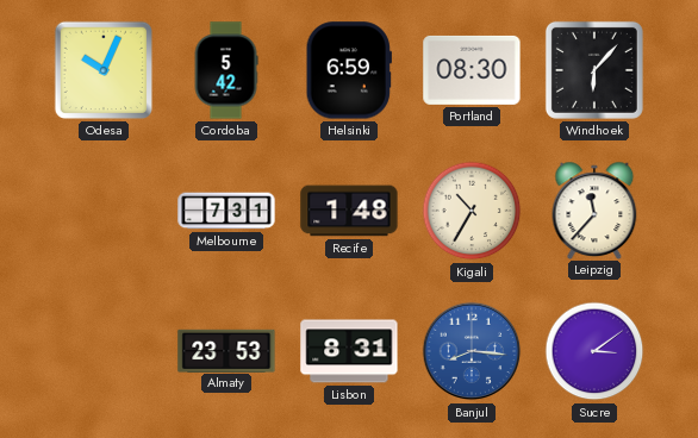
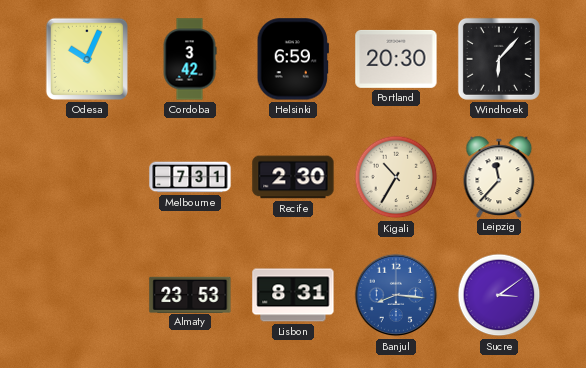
Cordoba: 5:42 -> 3:42 (190, 59)
Portland: 08:30 -> 20:30 (396, 59)
Recife: 1:48 -> 2:30 (293, 177)
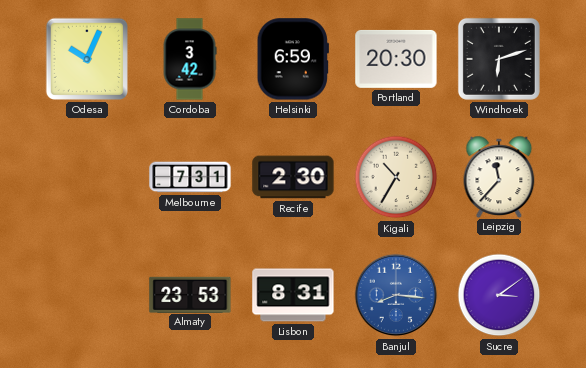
Windhoek: 6:07 -> 6:12 (499, 59)
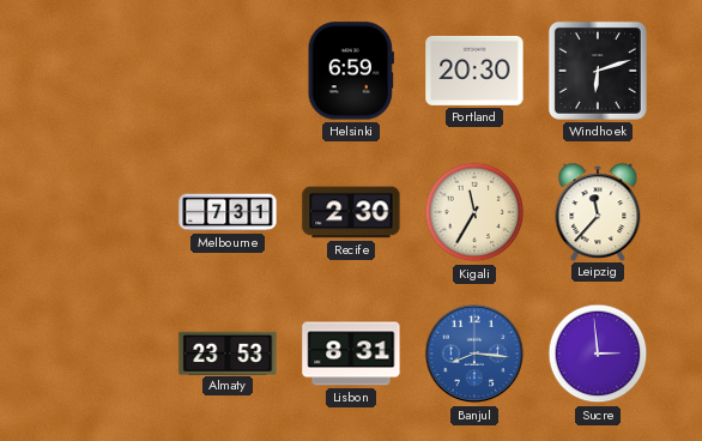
Odesa: 10:04 -> none (87, 59)
Cordoba: 3:42 -> none (190, 59)
Kigali: 10:35 -> 11:35 (474, 212)
Sucre: 3:09 -> 2:59 (598, 354)
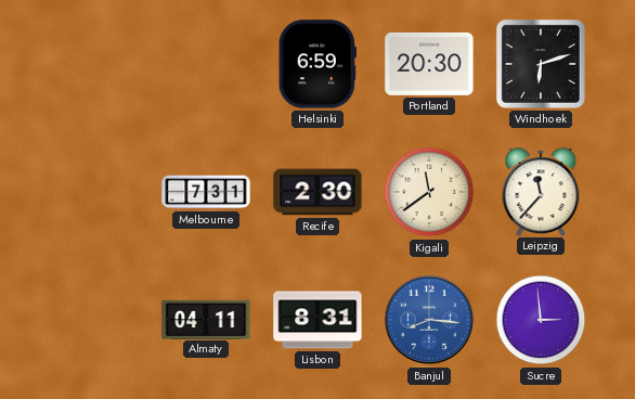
Kigali: 11:35 -> 11:39 (429, 192)
Almaty: 23:53 -> 04:11 (206, 319)
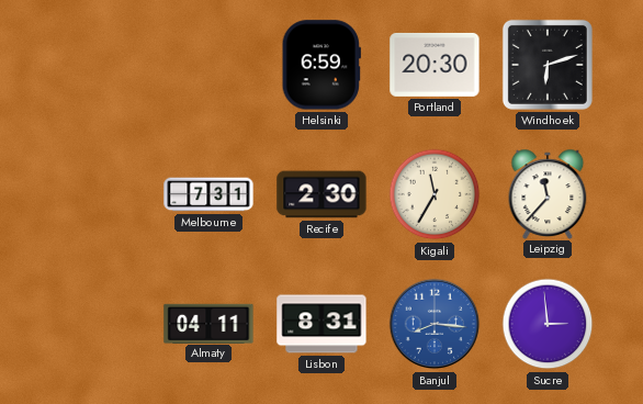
Kigali: 11:39 -> 11:35 (435, 194)
